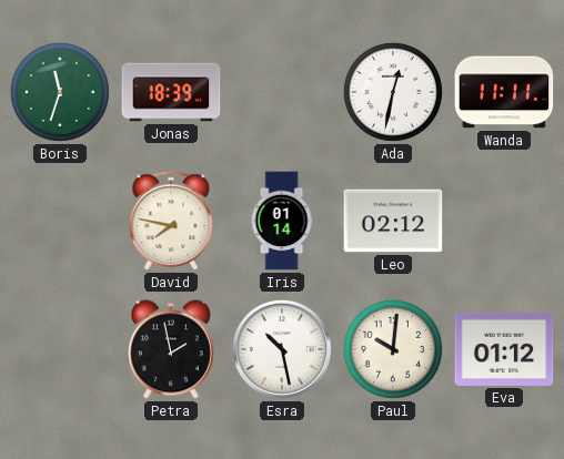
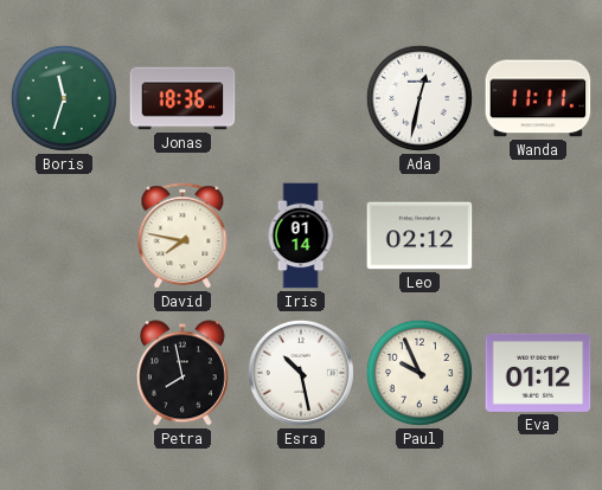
Jonas: 18:39 -> 18:36 (182, 98)
Petra: 1:58 -> 7:58 (182, 373)
Paul: 10:01 -> 9:56 (420, 373)
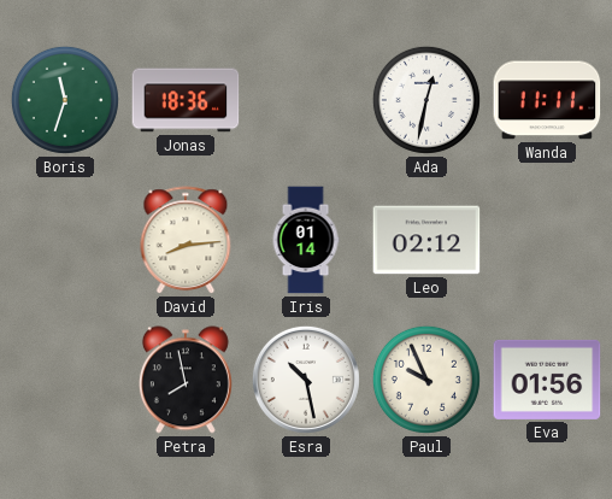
David: 7:47 -> 8:14 (186, 241)
Eva: 01:12 -> 01:56 (547, 380)
